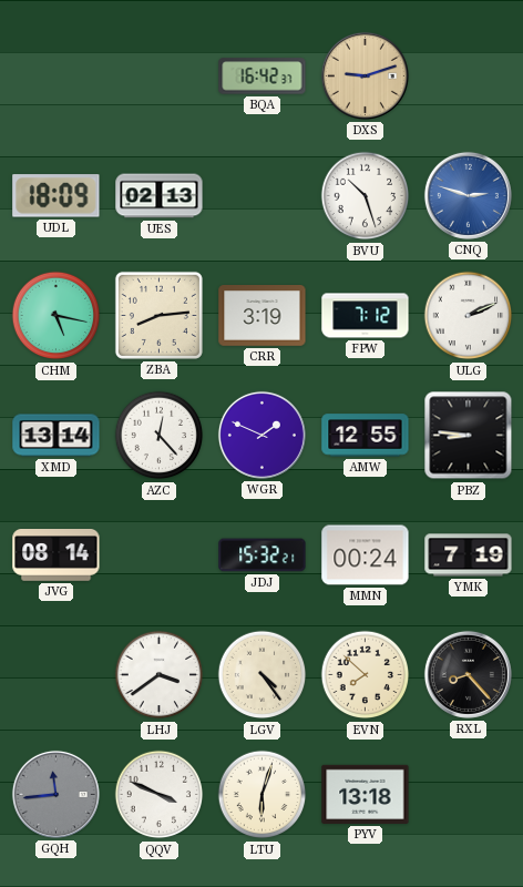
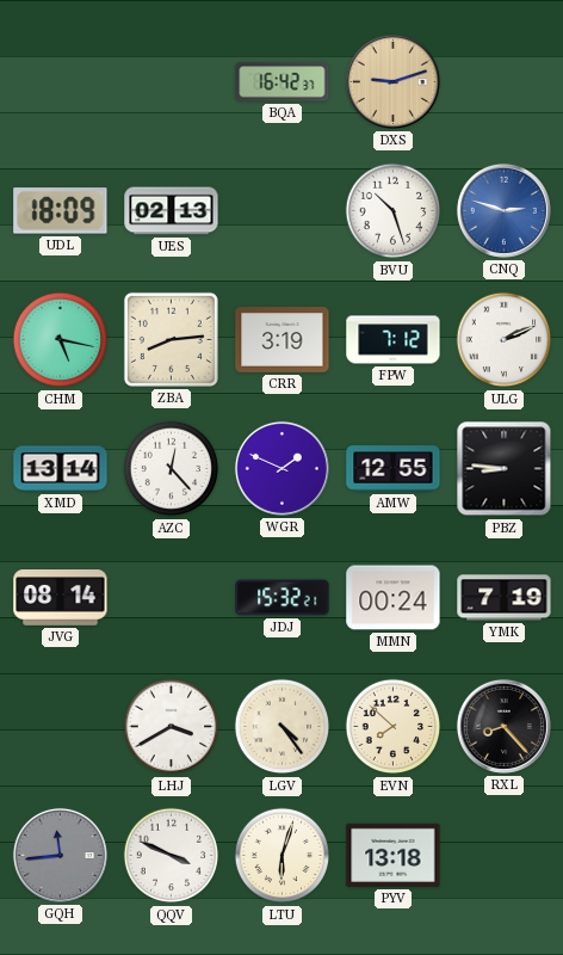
LHJ: 3:39 -> 3:40 (172, 727)
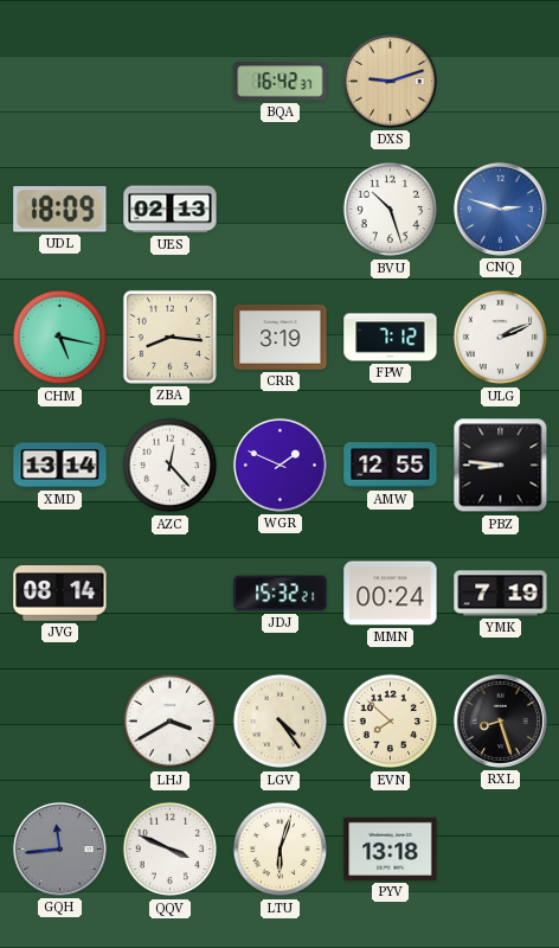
ZBA: 8:14 -> 8:16 (169, 337)
RXL: 8:23 -> 8:27 (500, 720)
